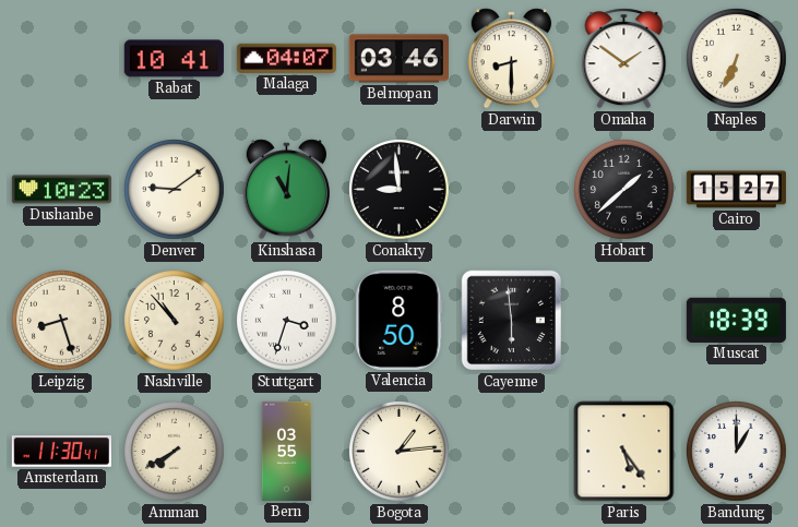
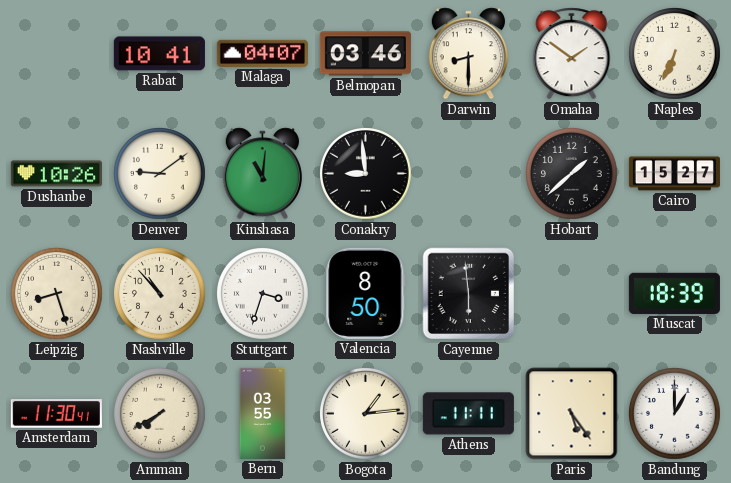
Dushanbe: 10:23 -> 10:26 (56, 174)
Athens: none -> 11:11 (468, 414)
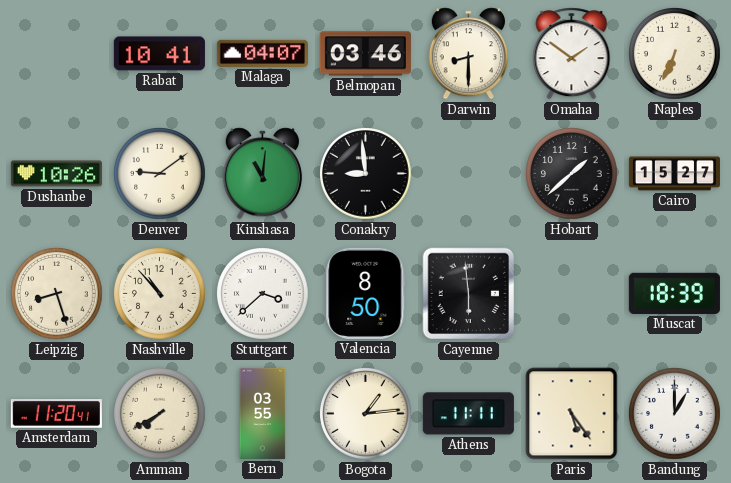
Stuttgart: 3:33 -> 3:38 (263, 294)
Amsterdam: 11:30 -> 11:20 (56, 414)
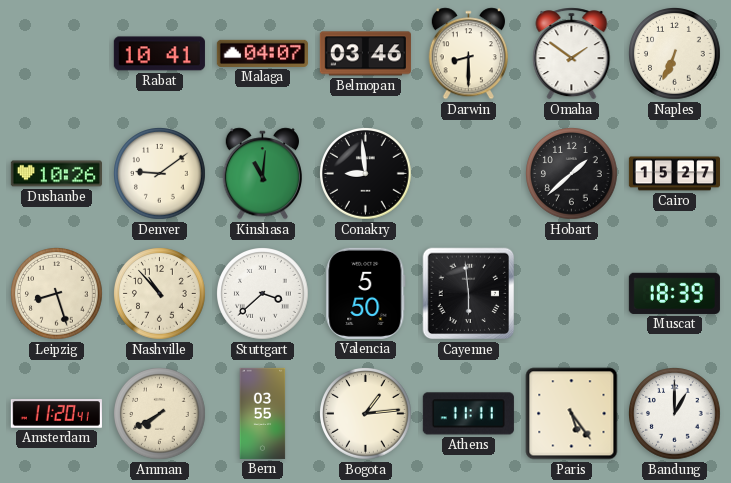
Valencia: 8:50 -> 5:50 (366, 293)
